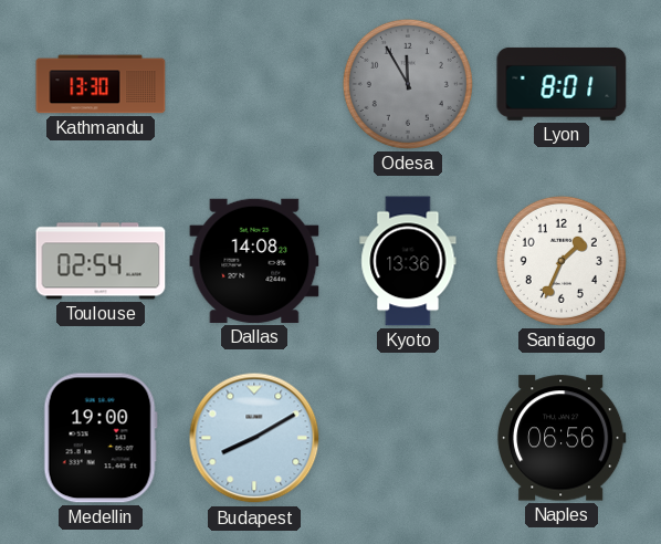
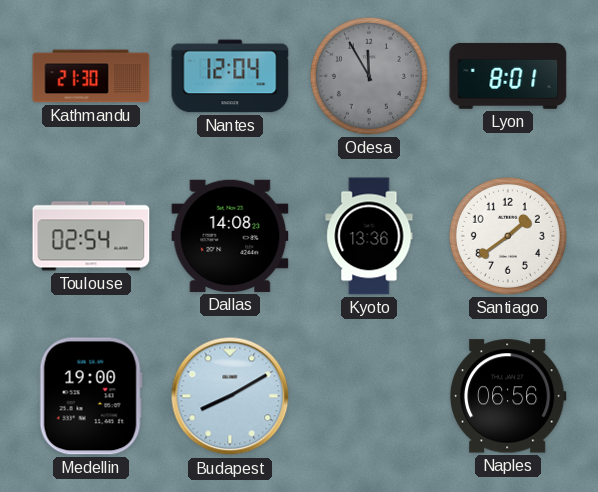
Kathmandu: 13:30 -> 21:30 (91, 76)
Nantes: none -> 12:04 (230, 76)
Santiago: 1:34 -> 1:39 (508, 236)
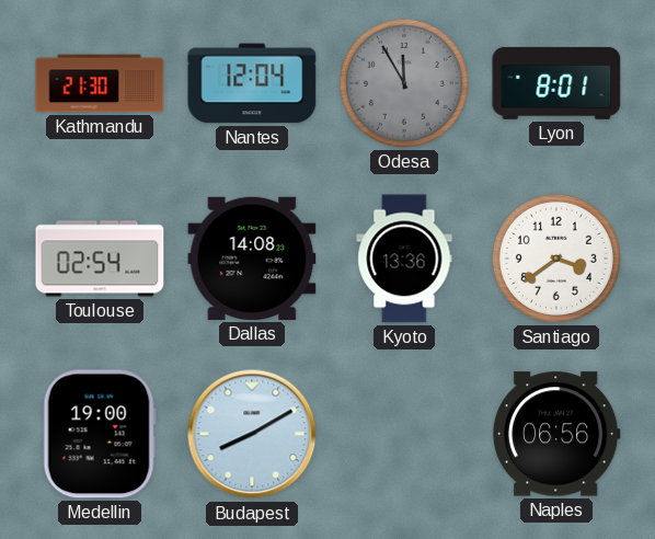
Santiago: 1:39 -> 3:39 (556, 259)
